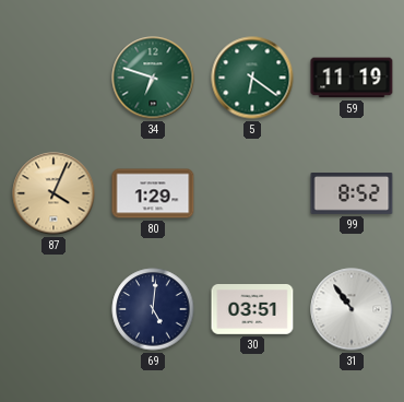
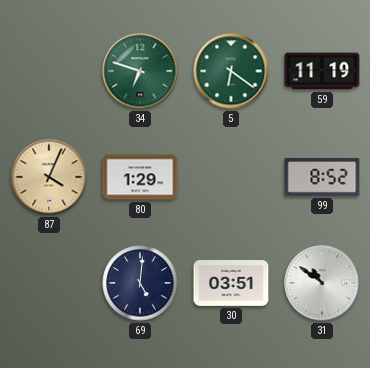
31: 10:54 -> 10:51 (322, 283)
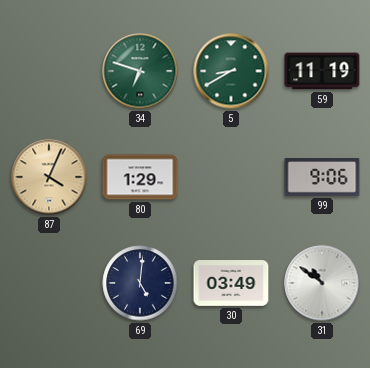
5: 6:21 -> 8:40 (231, 71)
99: 8:52 -> 9:06 (322, 178)
30: 03:51 -> 03:49 (231, 284)
